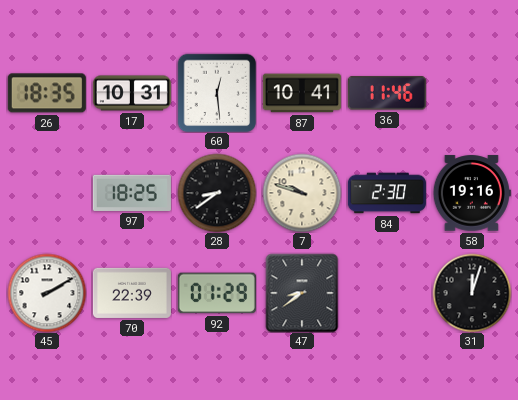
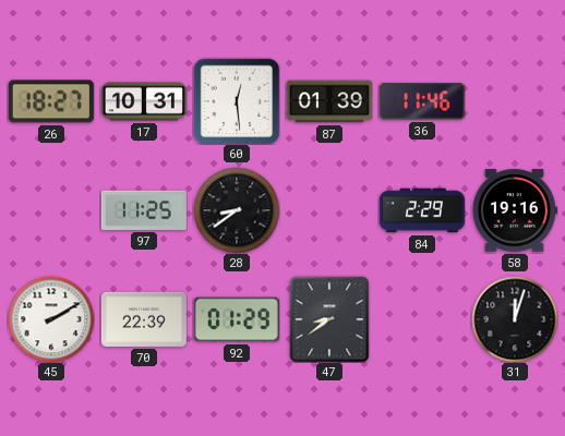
26: 18:35 -> 18:27 (51, 101)
87: 10:41 -> 01:39 (329, 101)
97: 18:25 -> 11:25 (144, 210)
7: 9:48 -> none (302, 193)
84: 2:30 -> 2:29 (422, 210)
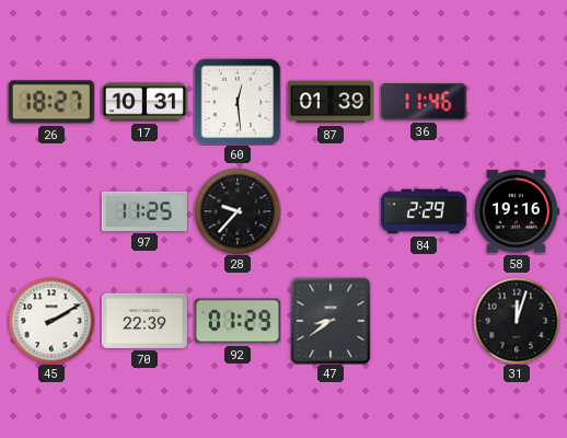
28: 8:39 -> 9:37 (238, 211)
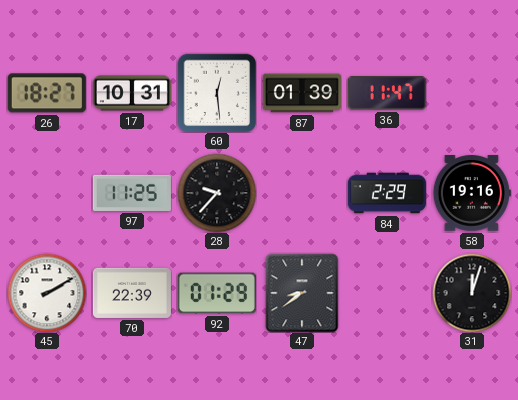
36: 11:46 -> 11:47 (387, 93)
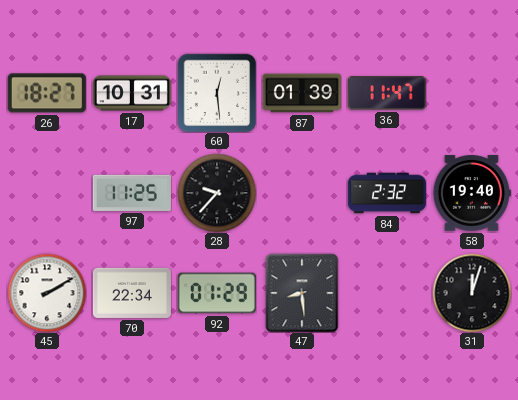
84: 2:29 -> 2:32 (387, 193)
58: 19:16 -> 19:40 (472, 193)
70: 22:39 -> 22:34 (132, 293)
47: 8:39 -> 8:29 (302, 293)
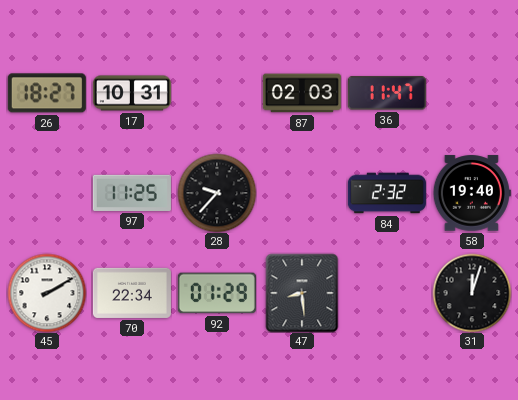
60: 12:29 -> none (217, 93)
87: 01:39 -> 02:03 (302, 93)
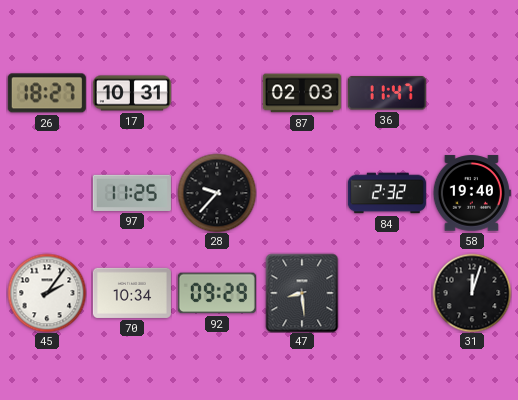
45: 2:10 -> 2:06 (47, 293)
70: 22:34 -> 10:34 (132, 293)
92: 01:29 -> 09:29 (217, 293)
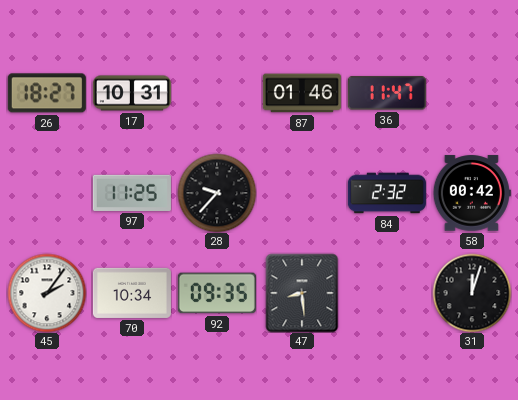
87: 02:03 -> 01:46 (302, 93)
58: 19:40 -> 00:42 (472, 193)
92: 09:29 -> 09:35 (217, 293)
